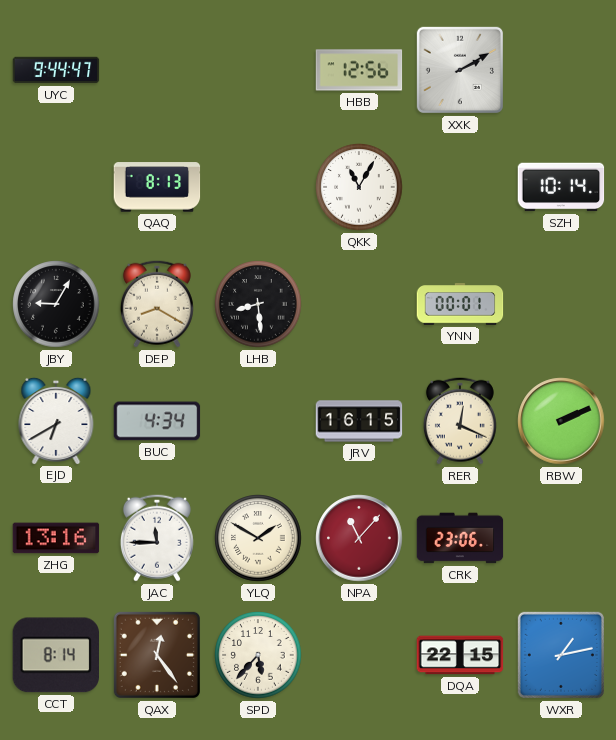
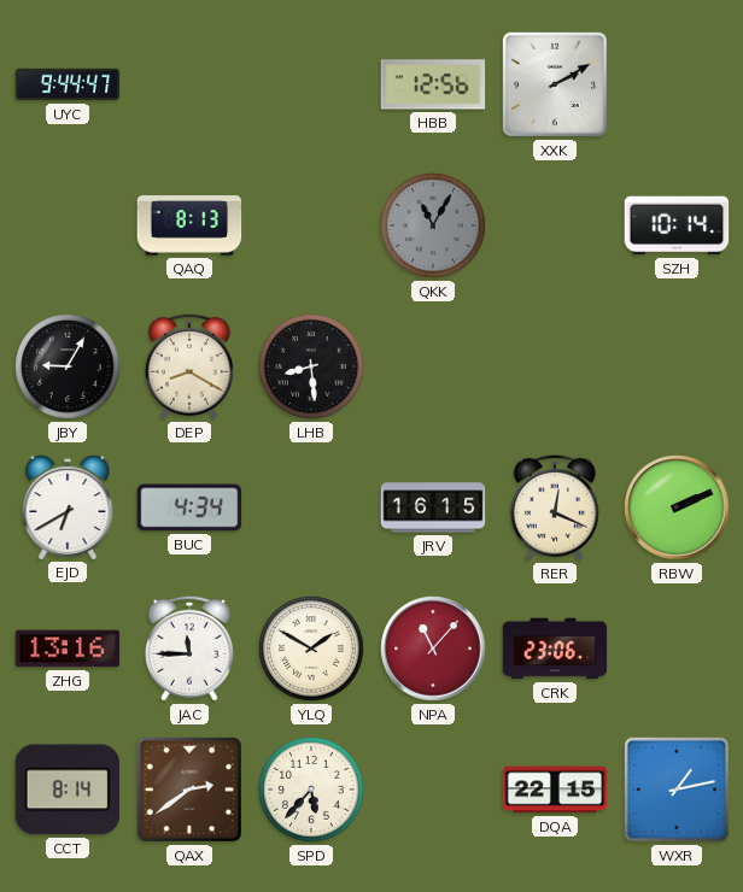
QKK dial: white -> grey (433, 225)
YNN: 00:01 -> none (460, 304)
QAX: 12:24 -> 2:39 (189, 790)
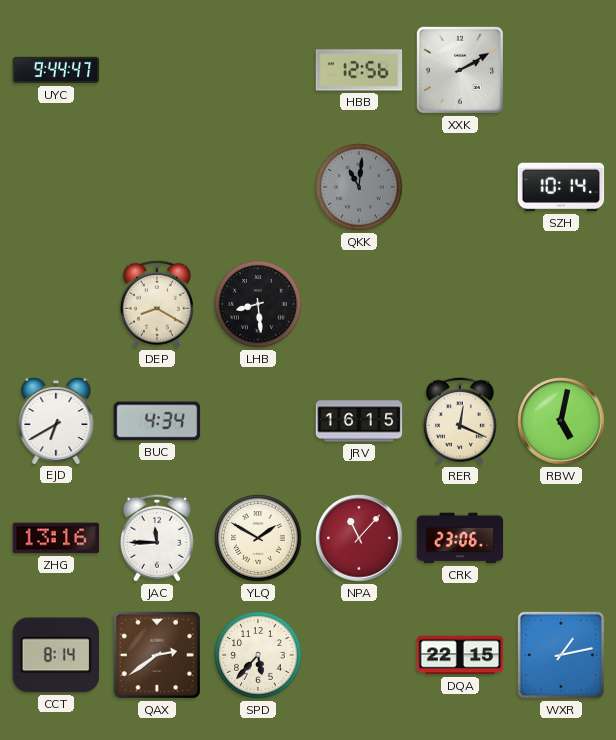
QAQ: 8:13 -> none (189, 225)
QKK: 11:05 -> 11:01 (359, 187)
JBY: 9:05 -> none (68, 366)
RBW: 2:11 -> 5:02 (561, 421)
